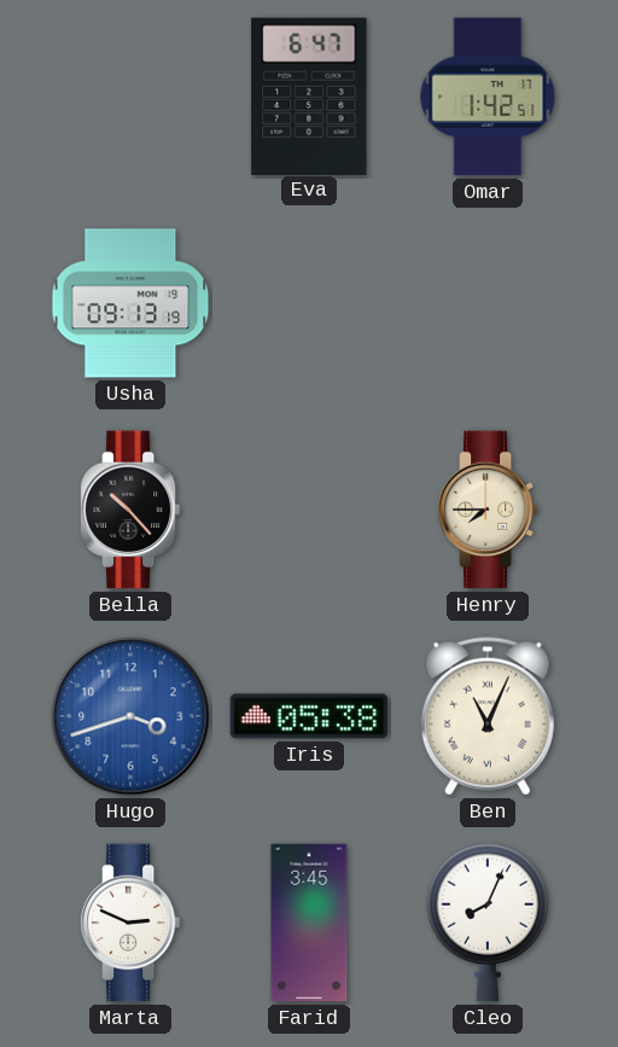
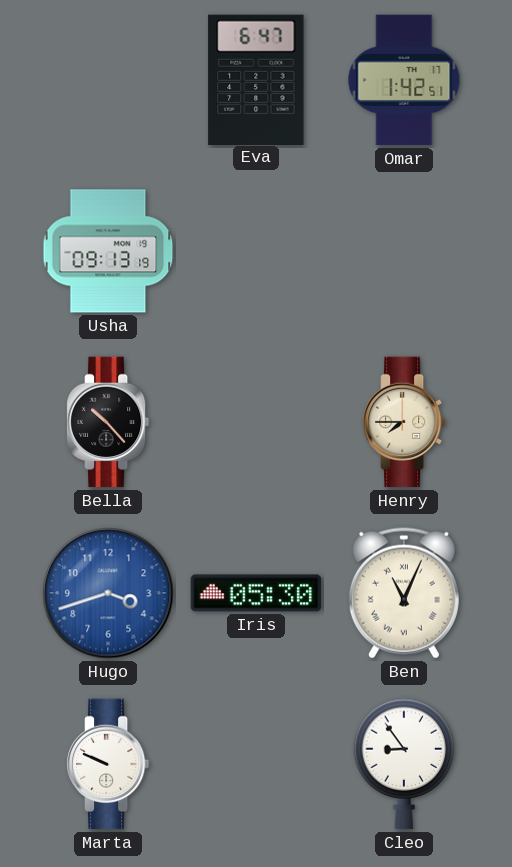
Iris: 05:38 -> 05:30 (256, 593)
Marta: 2:49 -> 9:49 (108, 764)
Farid: 3:45 -> none (309, 923)
Cleo: 8:04 -> 8:54 (404, 764)
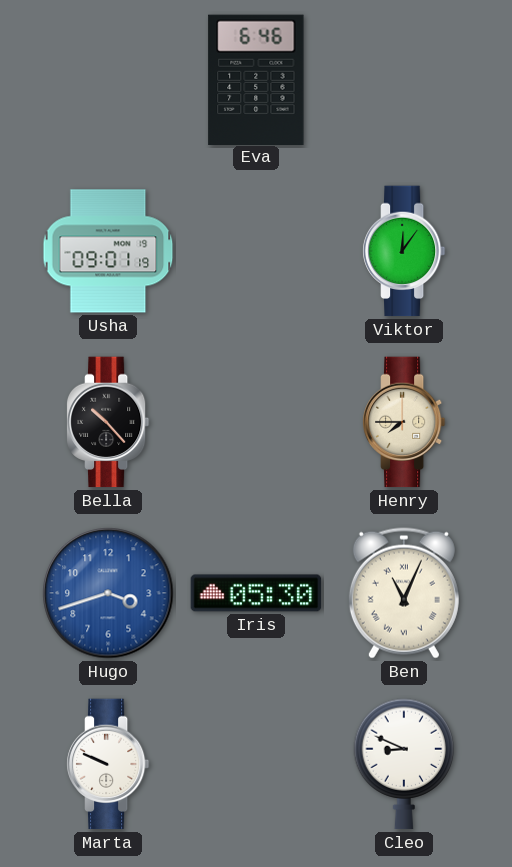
Eva: 6:47 -> 6:46 (256, 79)
Omar: 1:42 -> none (404, 80)
Usha: 09:13 -> 09:01 (108, 251)
Viktor: none -> 12:06 (404, 251)
Cleo: 8:54 -> 8:49 (404, 764)
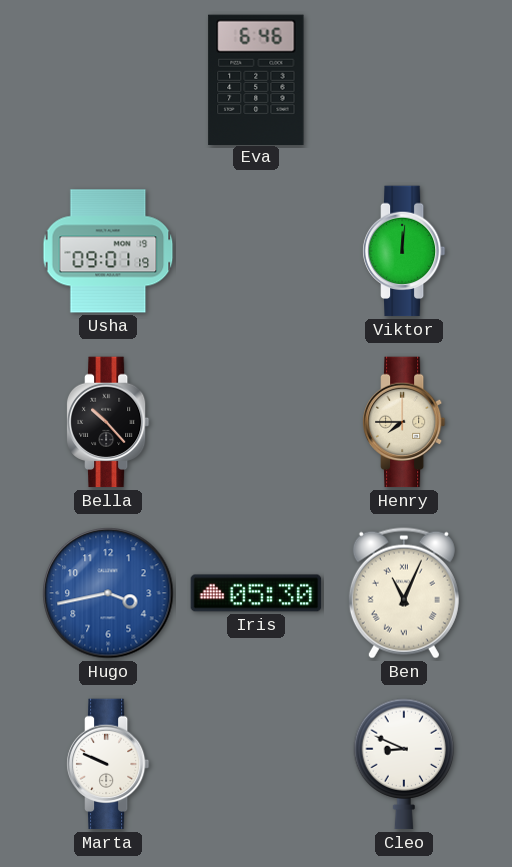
Viktor: 12:06 -> 12:01 (404, 251)
Hugo: 3:42 -> 3:43 (108, 593)
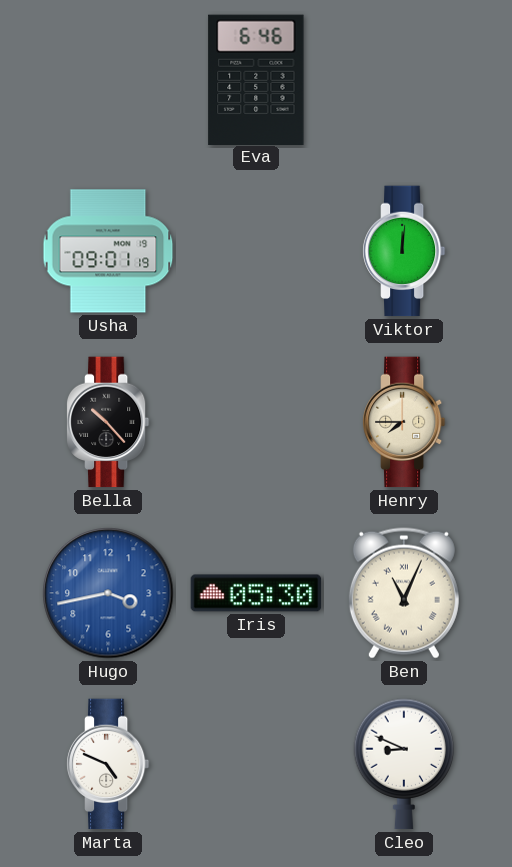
Marta: 9:49 -> 4:49 (108, 764)
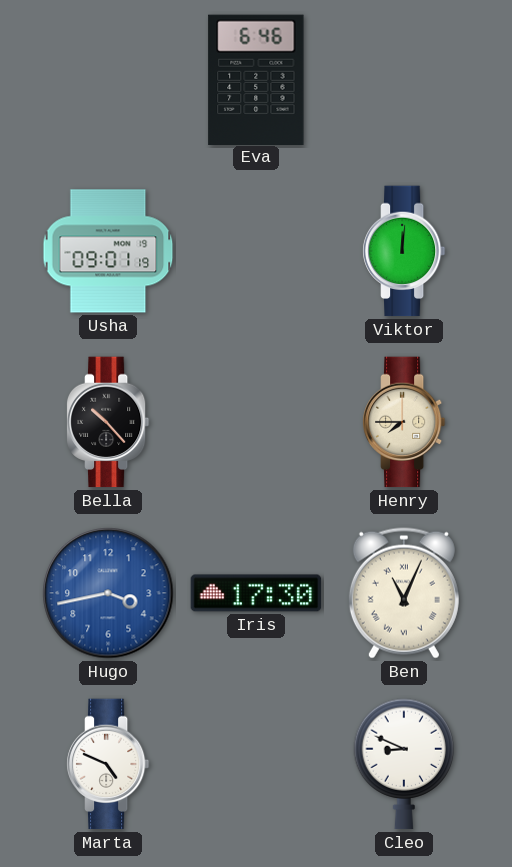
Iris: 05:30 -> 17:30 (256, 593)
